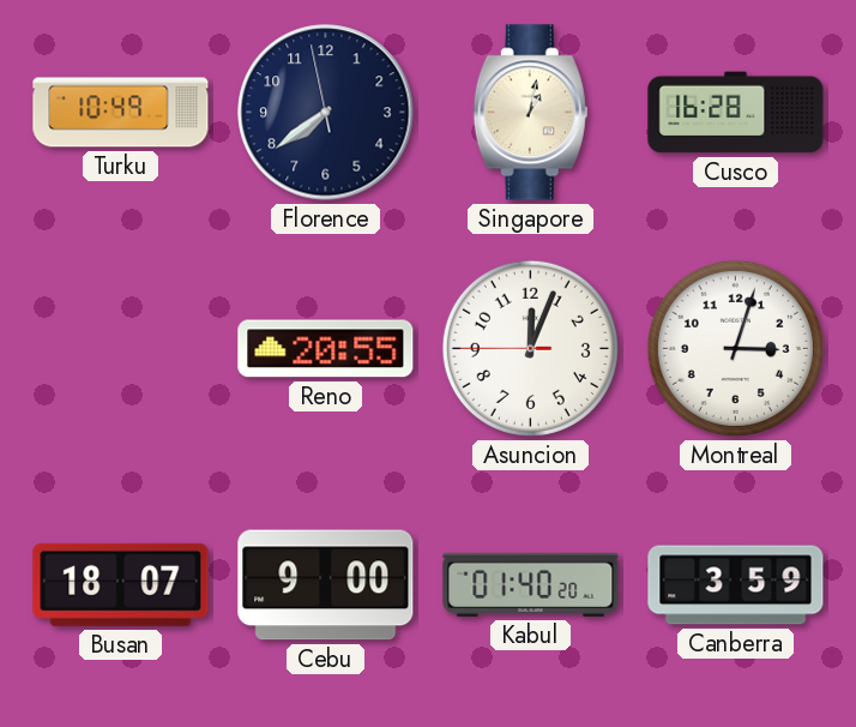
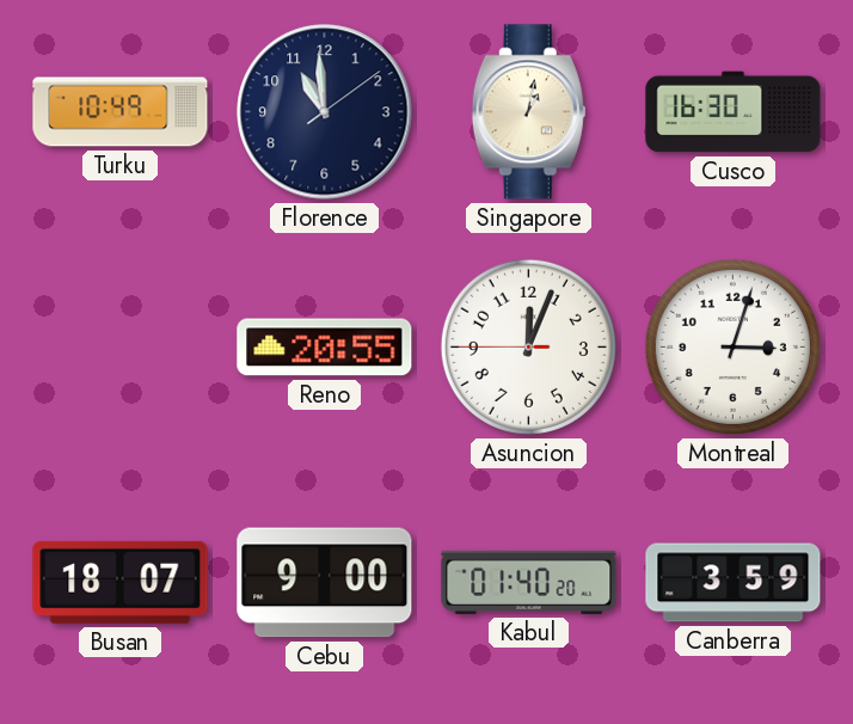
Florence: 7:38 -> 10:59 (325, 112)
Cusco: 16:28 -> 16:30 (734, 112)
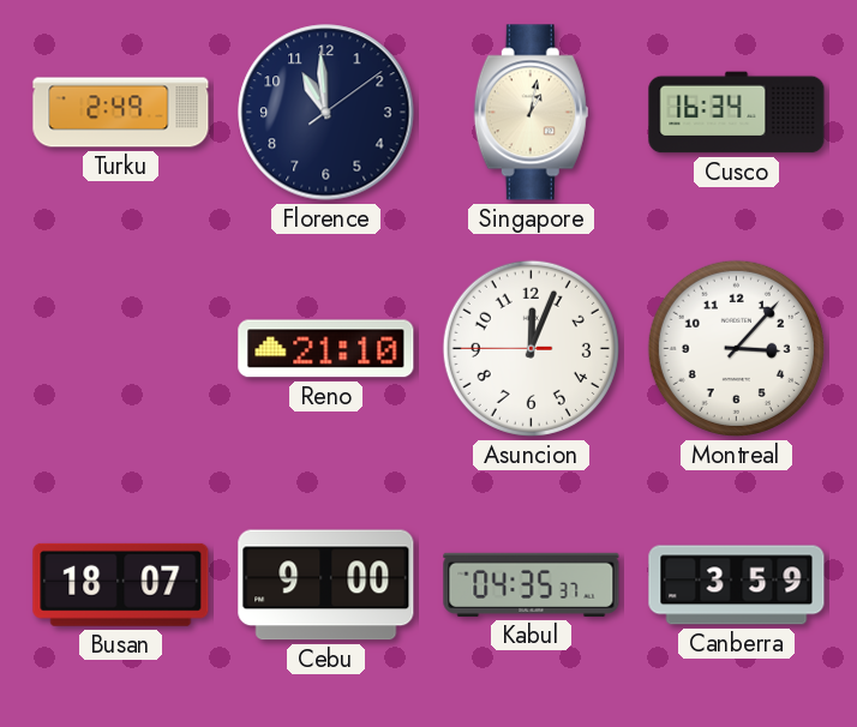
Turku: 10:49 -> 2:49 (121, 113)
Cusco: 16:30 -> 16:34 (737, 113)
Reno: 20:55 -> 21:10 (326, 349)
Montreal: 3:03 -> 3:07 (736, 348)
Kabul: 01:40 -> 04:35 (532, 584)
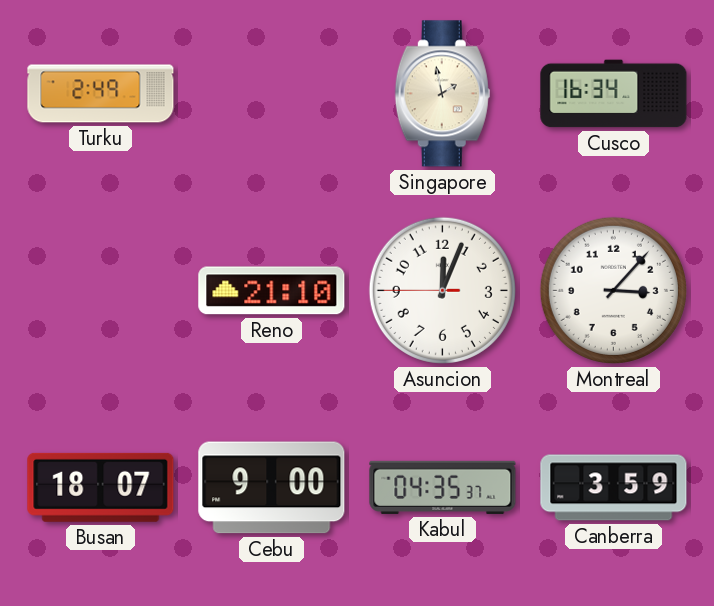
Florence: 10:59 -> none (326, 113)
Singapore: 1:02 -> 1:58 (442, 94)
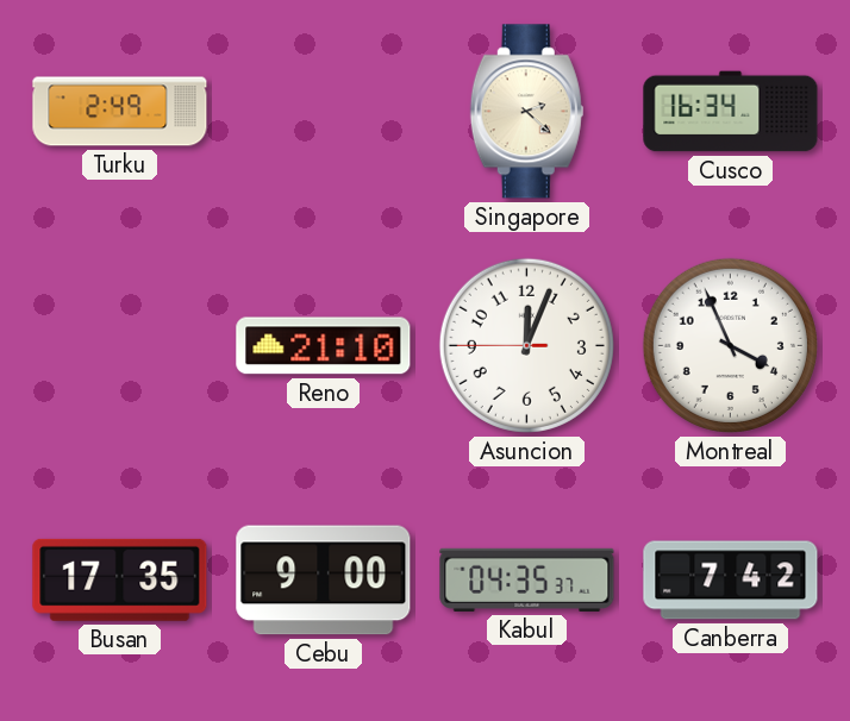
Singapore: 1:58 -> 2:22 (526, 112)
Montreal: 3:07 -> 3:56 (730, 345)
Busan: 18:07 -> 17:35 (120, 579)
Canberra: 3:59 -> 7:42 (731, 581)
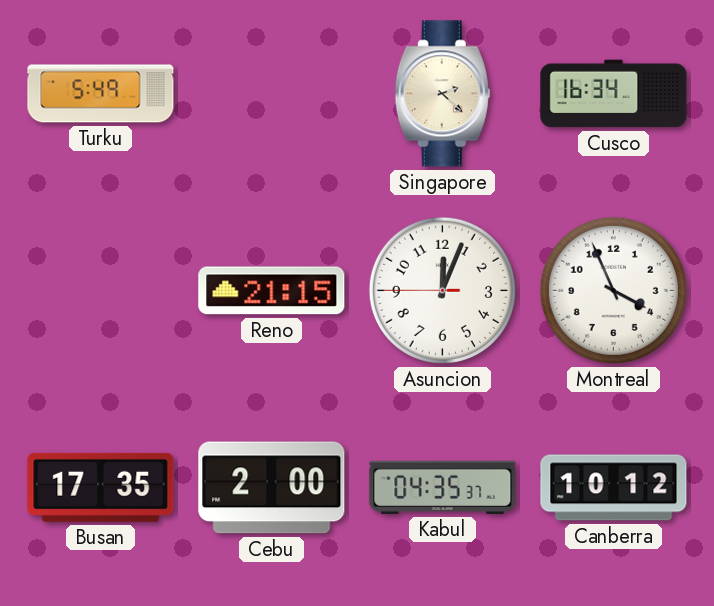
Turku: 2:49 -> 5:49 (101, 94)
Reno: 21:10 -> 21:15 (272, 291)
Cebu: 9:00 -> 2:00 (272, 488)
Canberra: 7:42 -> 10:12 (614, 488)
